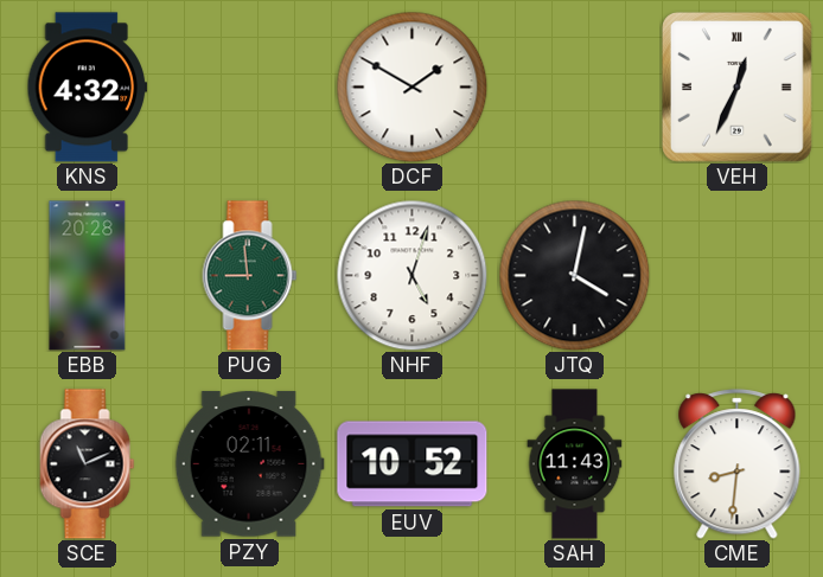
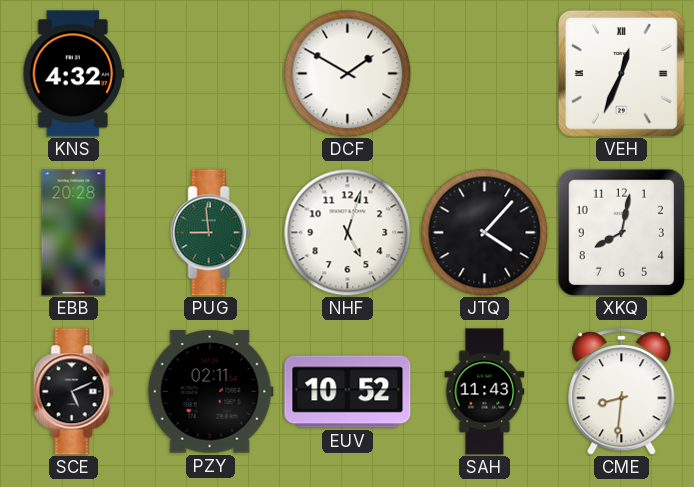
JTQ: 4:02 -> 4:07 (484, 232)
XKQ: none -> 8:02 (621, 232)
SCE: 11:11 -> 5:11 (74, 392)
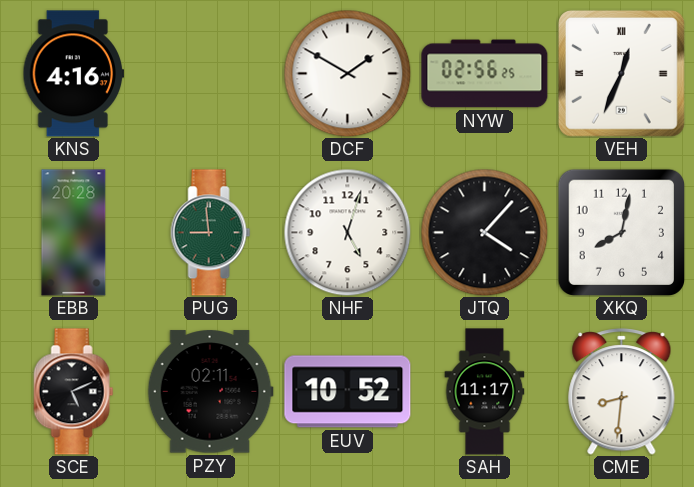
KNS: 4:32 -> 4:16 (74, 74)
NYW: none -> 02:56 (485, 74)
SAH: 11:43 -> 11:17 (485, 392)
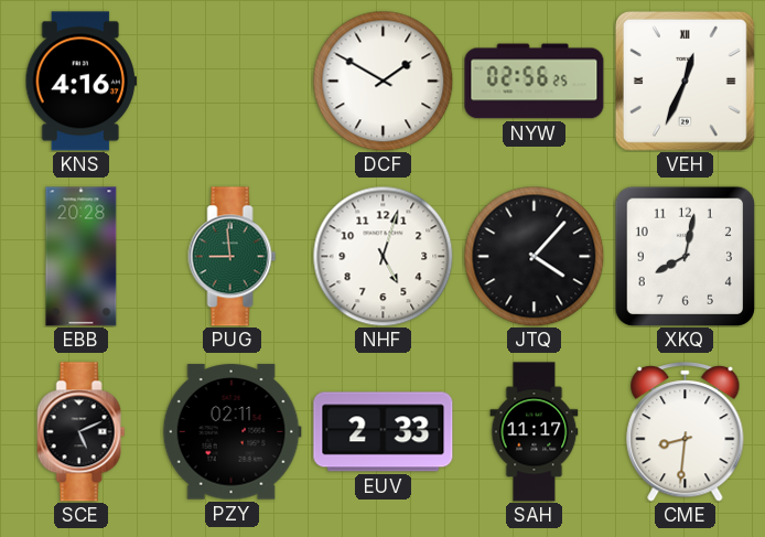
EUV: 10:52 -> 2:33 (384, 432)
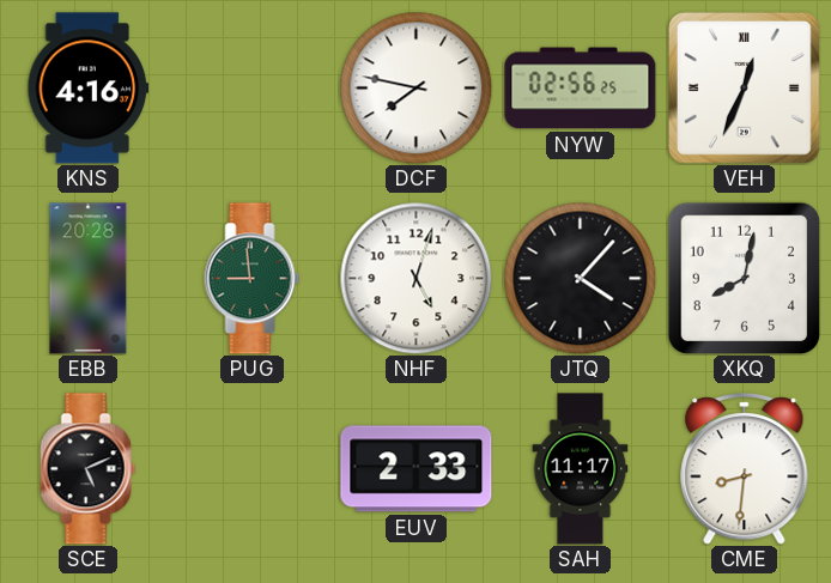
DCF: 1:50 -> 7:47 (415, 87)
PZY: 02:11 -> none (231, 432)
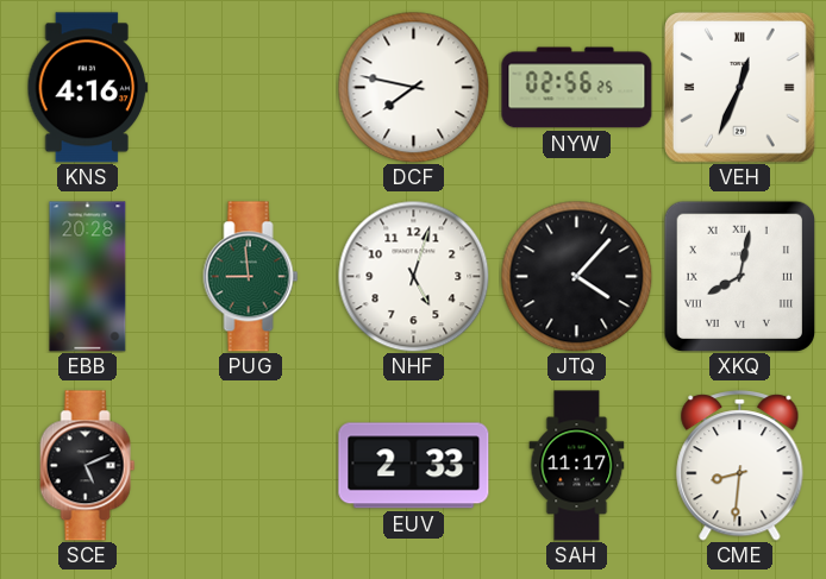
XKQ numerals: Arabic -> Roman (739, 276)
